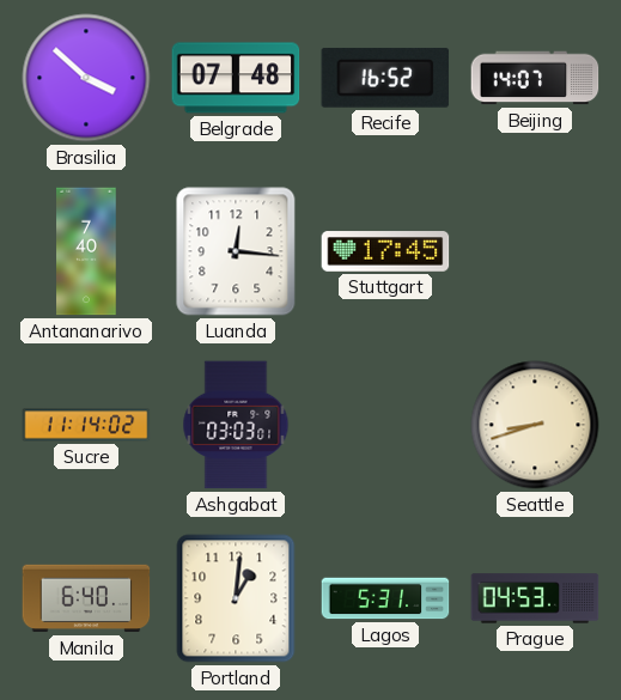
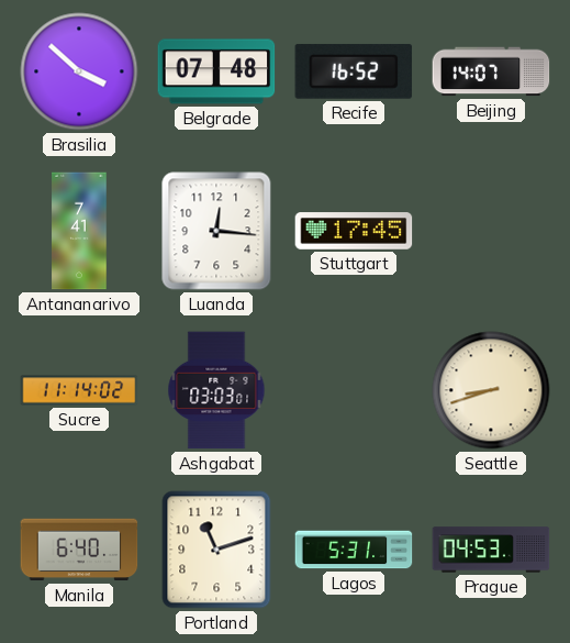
Antananarivo: 7:40 -> 7:41 (79, 231)
Portland: 1:01 -> 11:12 (216, 550)
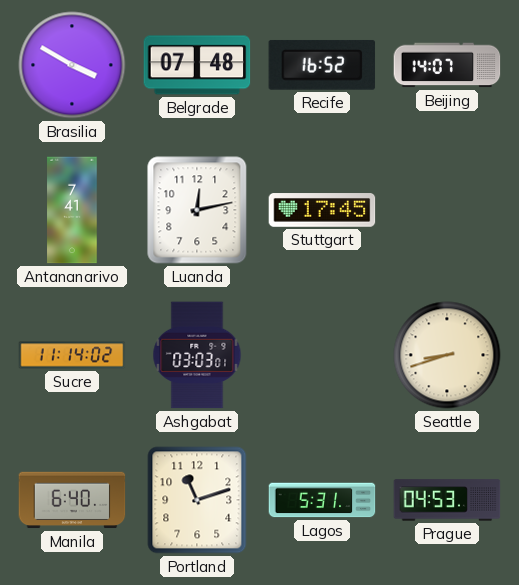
Brasilia: 3:52 -> 3:50 (72, 65)
Luanda: 12:16 -> 12:13 (197, 210)
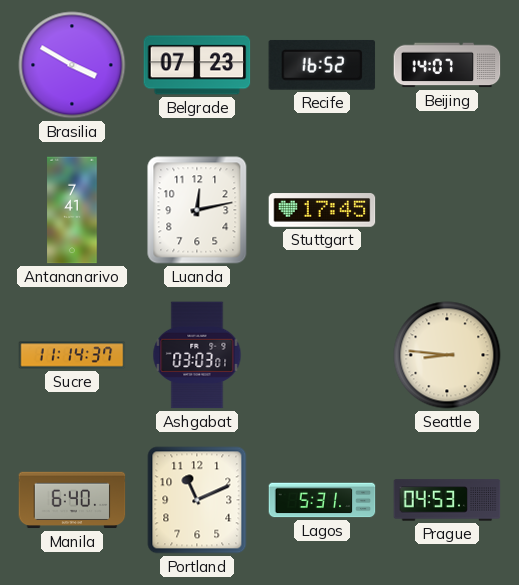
Belgrade: 07:48 -> 07:23 (197, 65)
Sucre: 11:14:02 -> 11:14:37 (72, 355)
Seattle: 8:42 -> 8:46 (447, 355)
Portland: 11:12 -> 11:11 (197, 500)
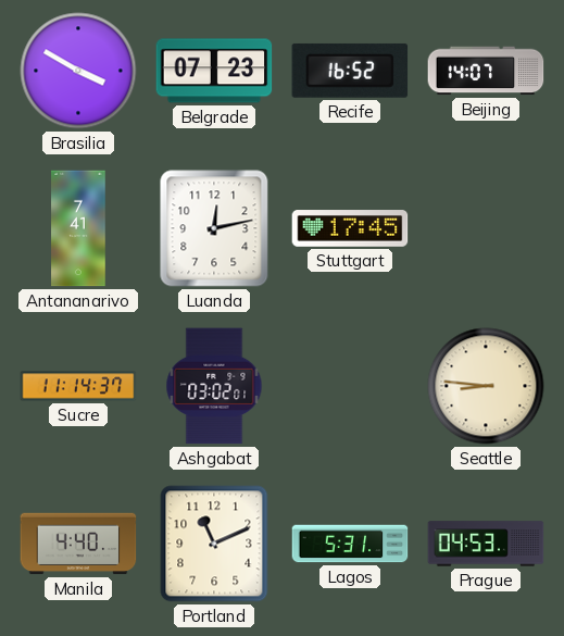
Ashgabat: 03:03 -> 03:02 (214, 386)
Manila: 6:40 -> 4:40 (78, 544)
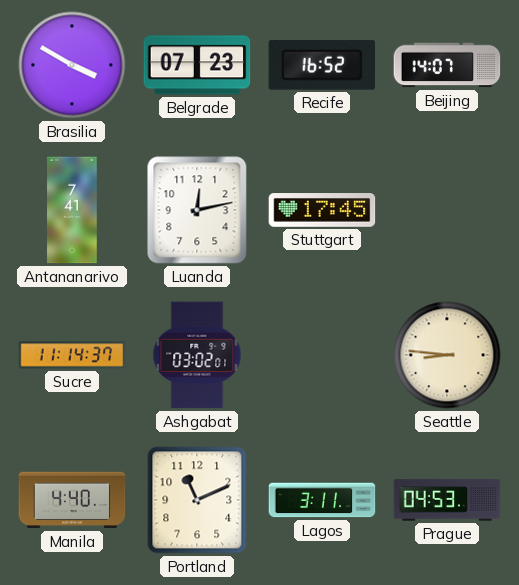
Lagos: 5:31 -> 3:11 (322, 500)
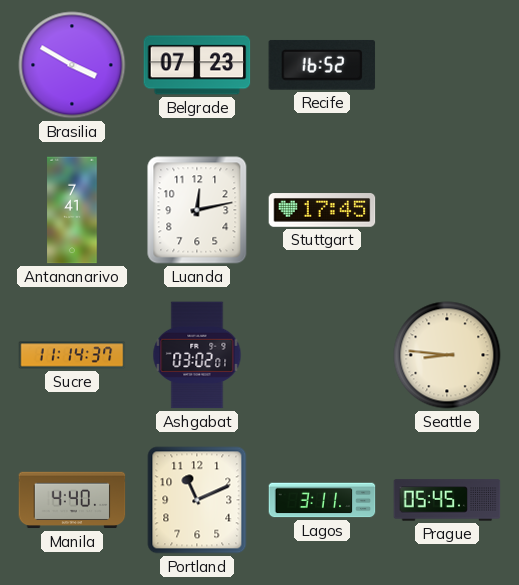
Beijing: 14:07 -> none (447, 65)
Prague: 04:53 -> 05:45 (447, 500)
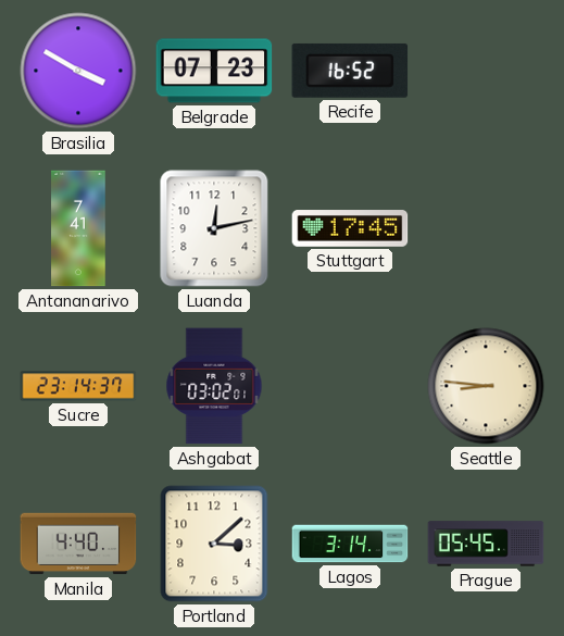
Sucre: 11:14 -> 23:14 (78, 386)
Portland: 11:11 -> 3:08 (214, 544)
Lagos: 3:11 -> 3:14 (350, 544)
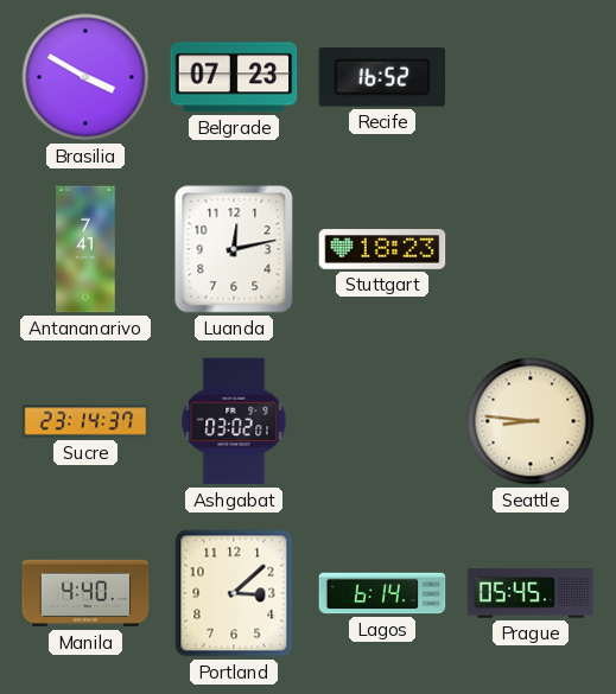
Stuttgart: 17:45 -> 18:23 (382, 249)
Lagos: 3:14 -> 6:14 (382, 593)
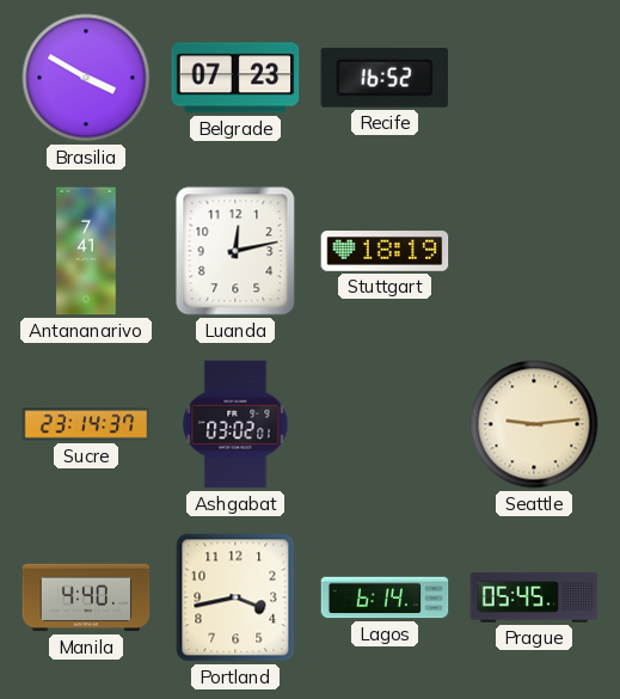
Stuttgart: 18:23 -> 18:19 (385, 251)
Seattle: 8:46 -> 9:14 (534, 424)
Portland: 3:08 -> 3:43 (235, 597)
